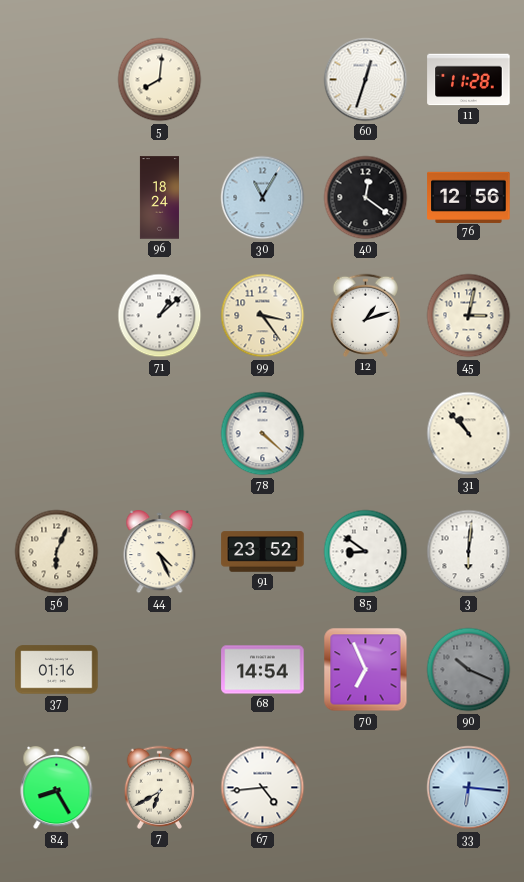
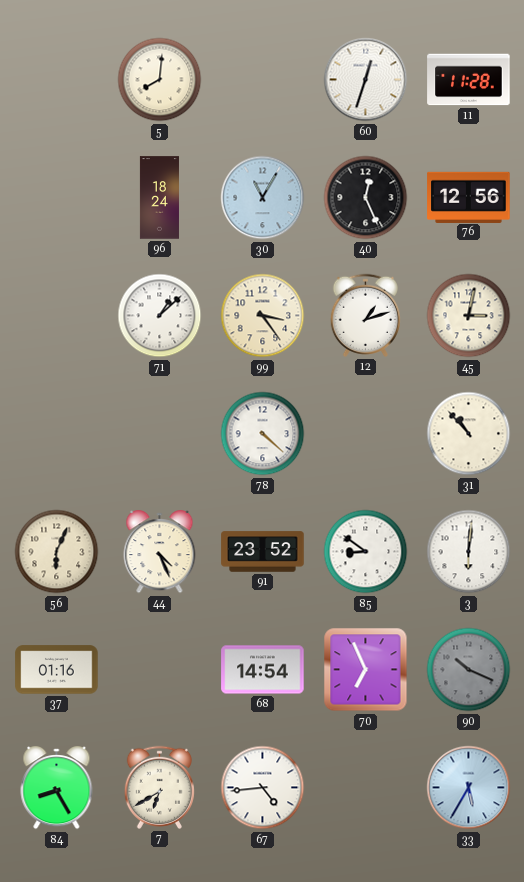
40: 12:21 -> 12:26 (366, 198)
33: 6:16 -> 5:35 (469, 788)
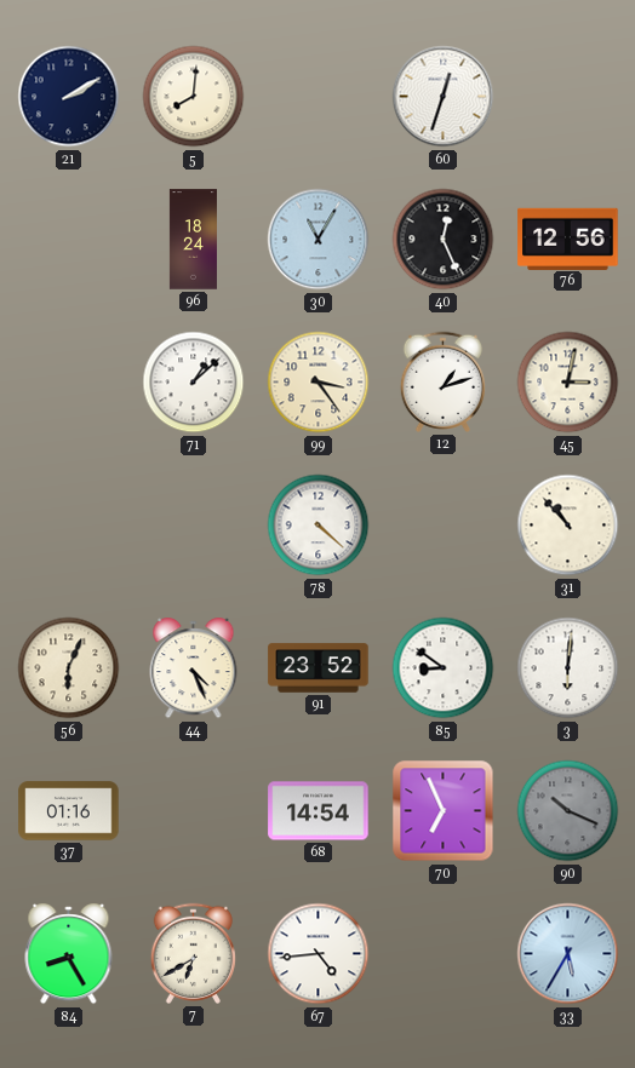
21: none -> 2:10 (69, 97)
11: 11:28 -> none (469, 80)
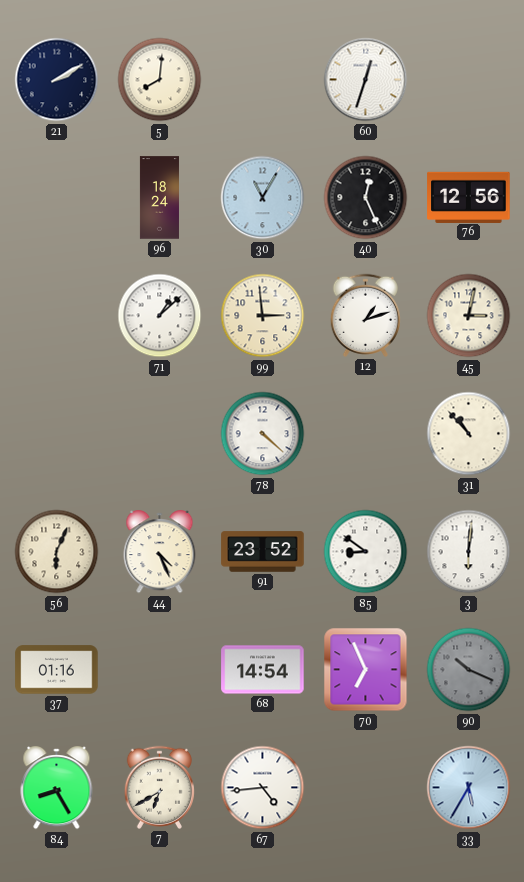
99: 3:24 -> 2:59 (263, 316)
